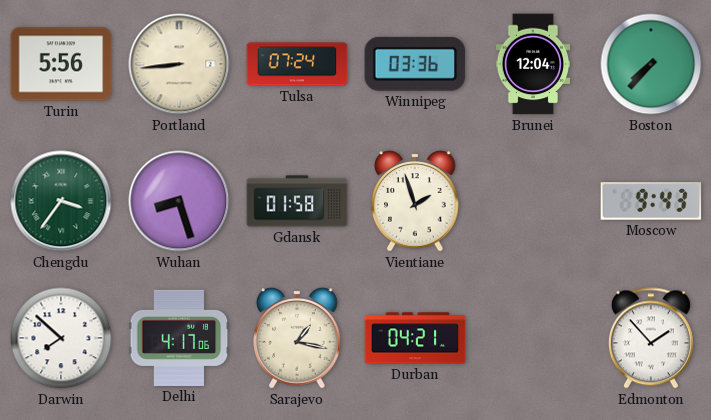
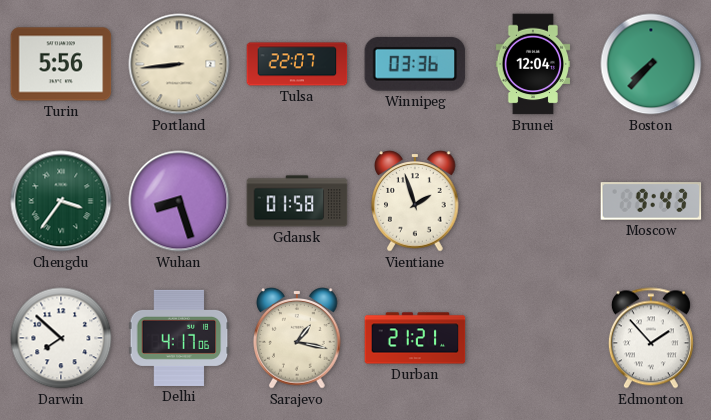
Tulsa: 07:24 -> 22:07 (297, 64)
Durban: 04:21 -> 21:21 (415, 338)
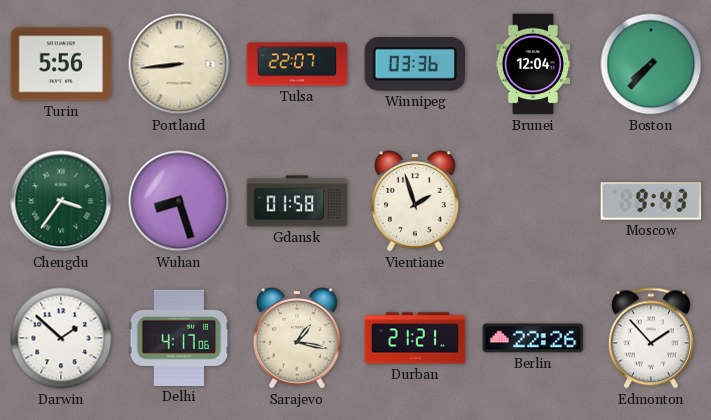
Darwin: 7:52 -> 1:52 (61, 338)
Berlin: none -> 22:26 (533, 338)
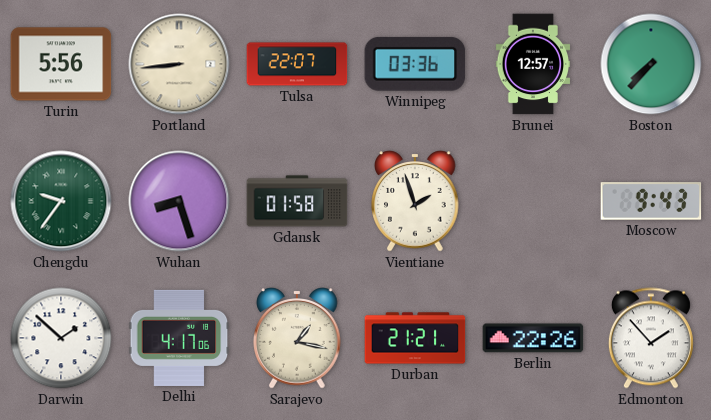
Brunei: 12:04 -> 12:57 (533, 64)
Chengdu: 3:36 -> 9:36 (61, 201)
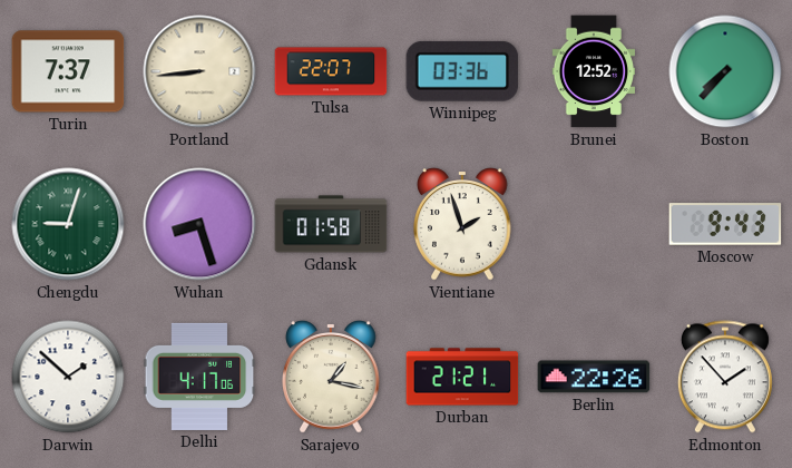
Turin: 5:56 -> 7:37 (68, 71)
Brunei: 12:57 -> 12:52 (594, 71)
Chengdu: 9:36 -> 9:03 (68, 224)
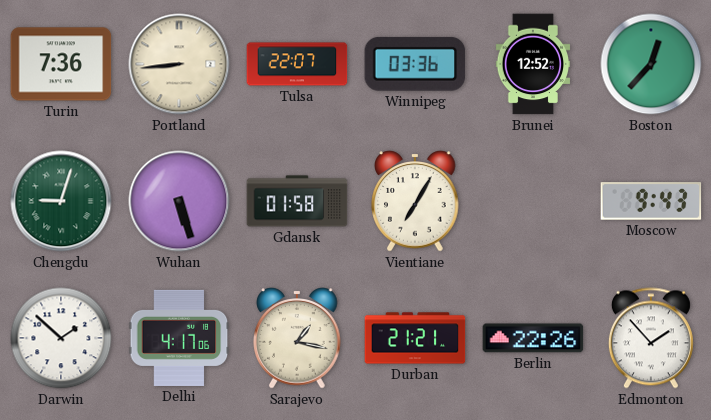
Turin: 7:37 -> 7:36 (61, 64)
Boston: 7:37 -> 12:37 (651, 64)
Wuhan: 8:27 -> 5:27 (179, 201)
Vientiane: 1:57 -> 7:05 (415, 201)
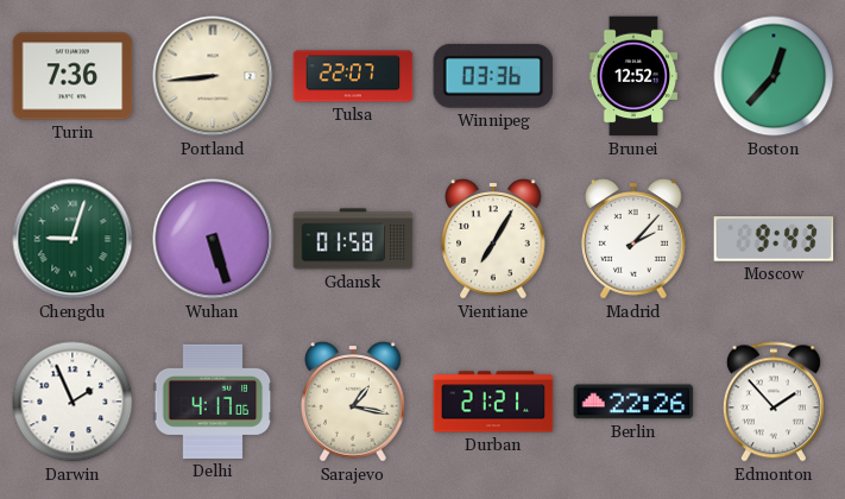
Madrid: none -> 2:07 (633, 239)
Darwin: 1:52 -> 1:56 (72, 402)
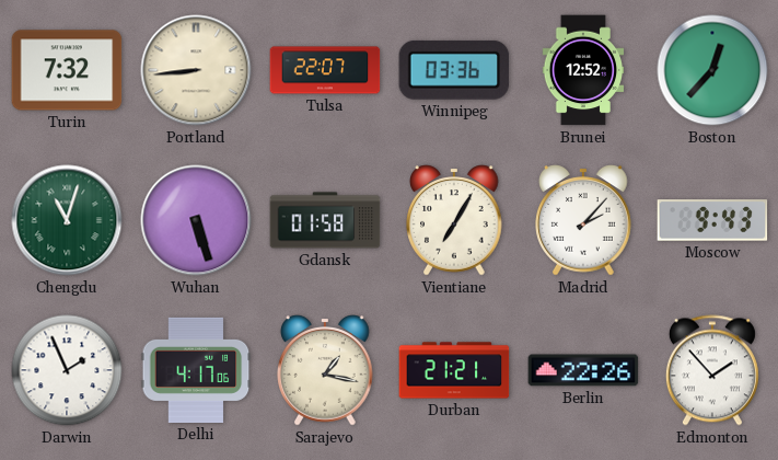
Turin: 7:36 -> 7:32 (67, 70)
Chengdu: 9:03 -> 11:03 (67, 220)
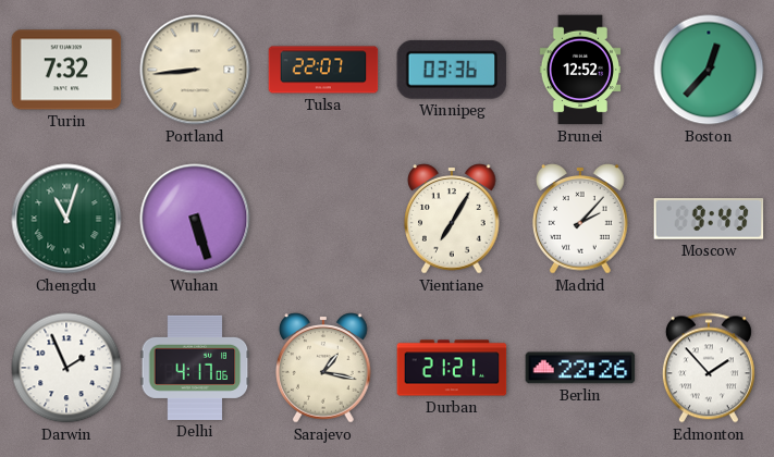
Gdansk: 01:58 -> none (325, 220)
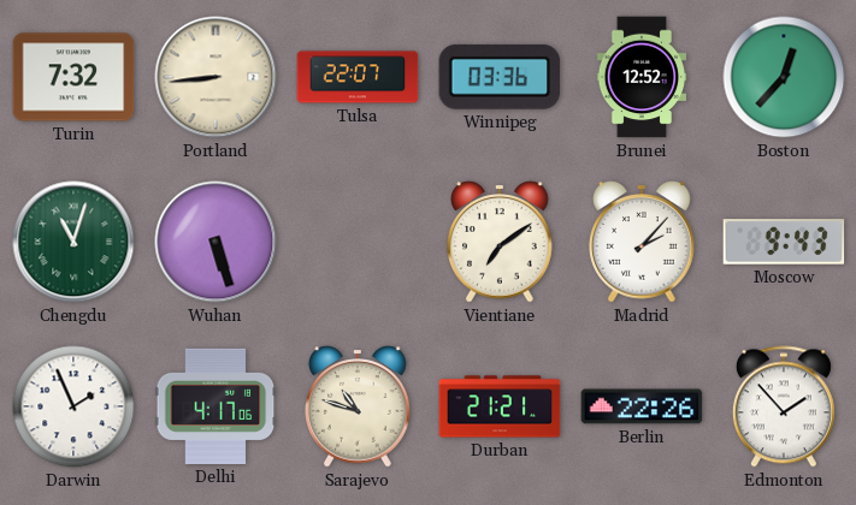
Vientiane: 7:05 -> 7:09 (500, 242)
Sarajevo: 1:17 -> 10:48 (358, 406)
